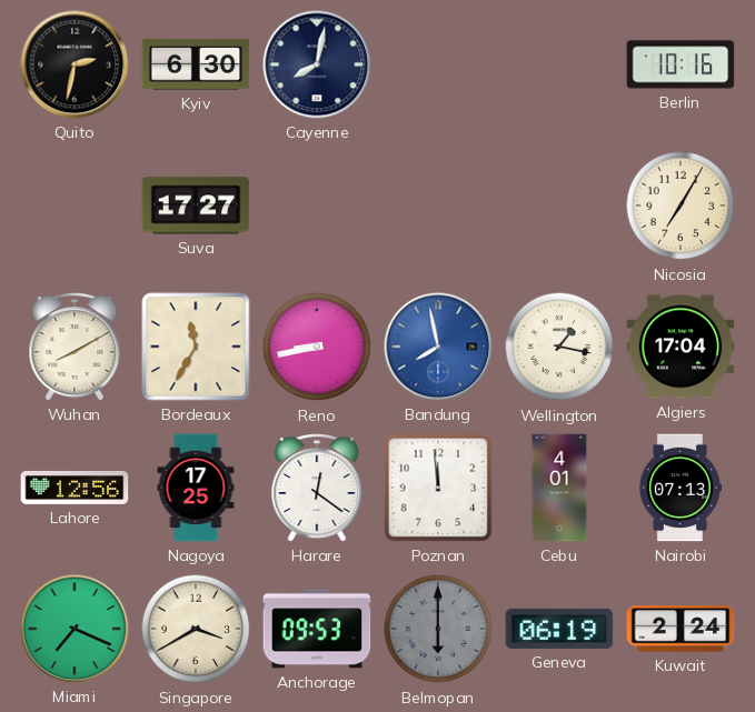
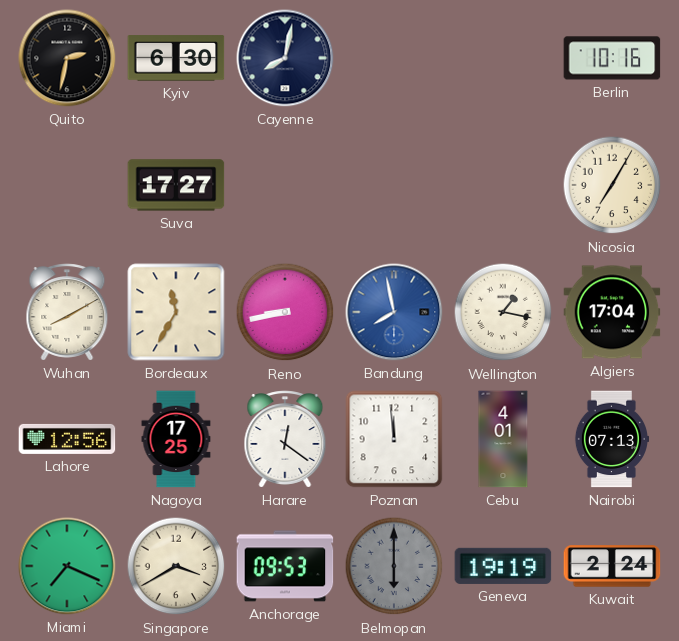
Geneva: 06:19 -> 19:19 (503, 566)
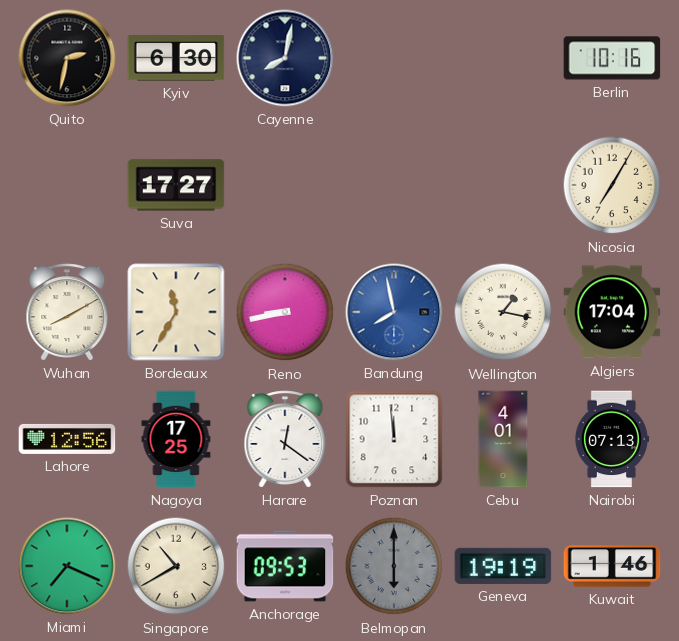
Singapore: 3:40 -> 10:40 (176, 566)
Kuwait: 2:24 -> 1:46 (612, 566)
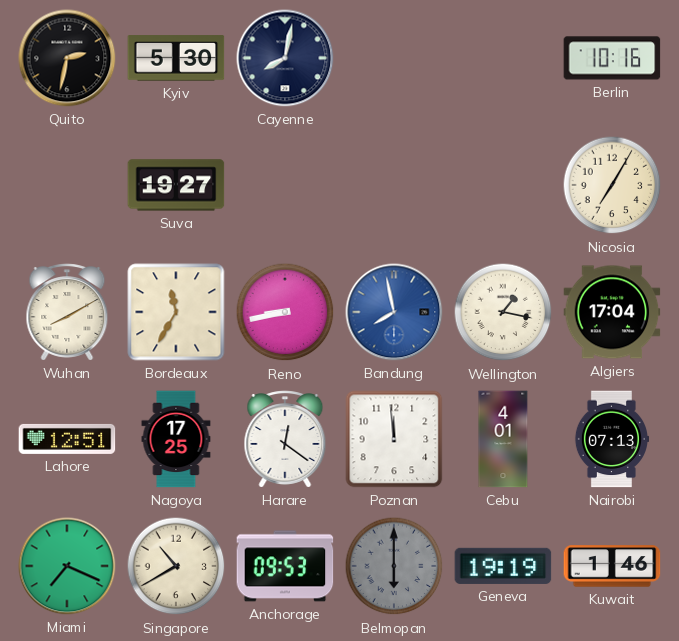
Kyiv: 6:30 -> 5:30 (176, 58)
Suva: 17:27 -> 19:27 (176, 185)
Lahore: 12:56 -> 12:51 (67, 439)
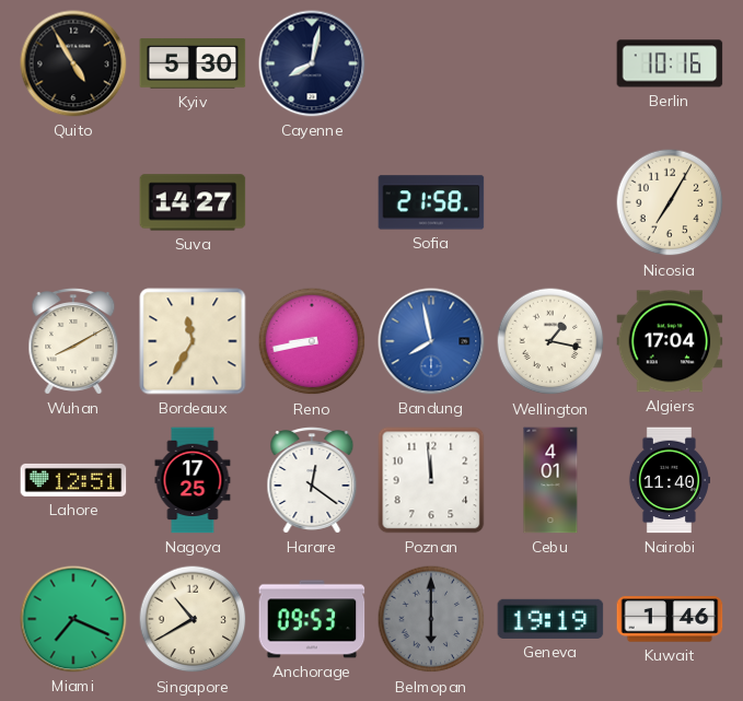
Quito: 2:32 -> 4:55 (73, 63)
Suva: 19:27 -> 14:27 (193, 202)
Sofia: none -> 21:58 (431, 202)
Nairobi: 07:13 -> 11:40 (669, 480)
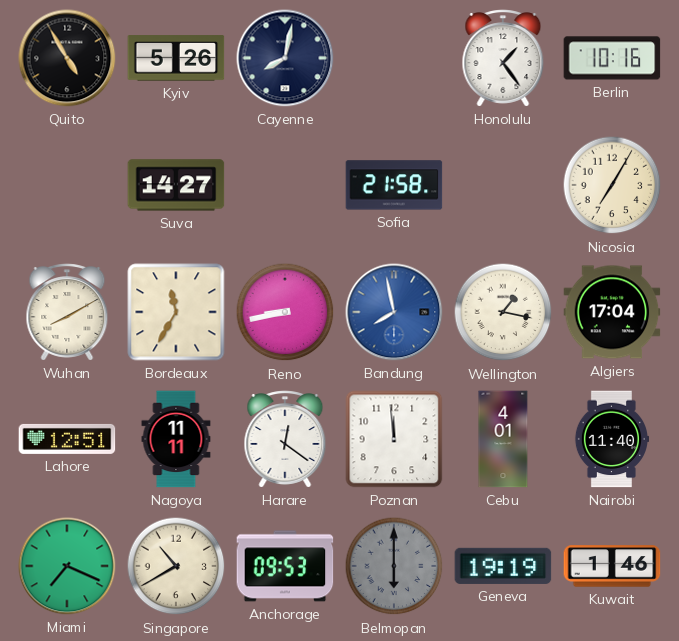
Kyiv: 5:30 -> 5:26 (176, 58)
Honolulu: none -> 1:24 (503, 58)
Nagoya: 17:25 -> 11:11 (176, 439)
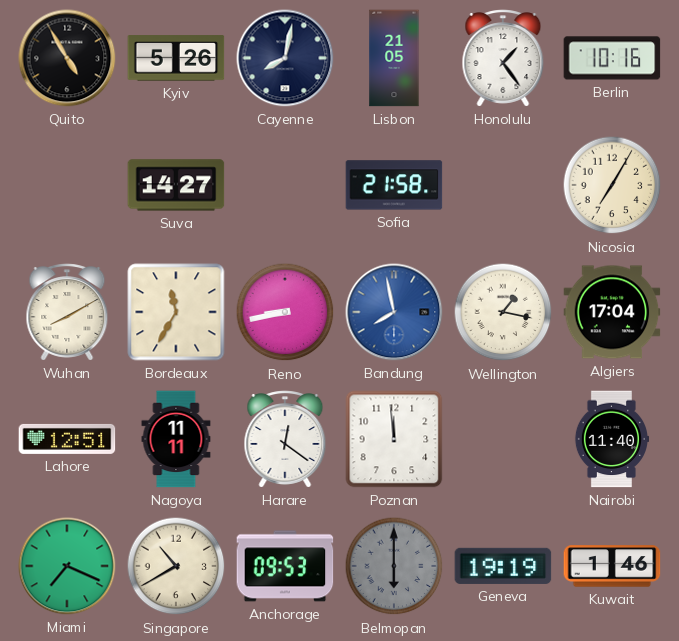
Lisbon: none -> 21:05 (394, 58)
Cebu: 4:01 -> none (503, 439)
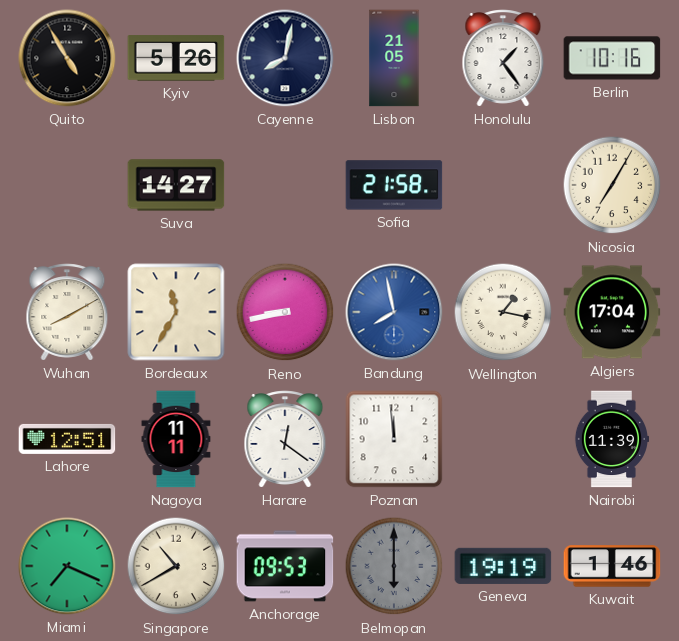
Nairobi: 11:40 -> 11:39 (611, 439)
